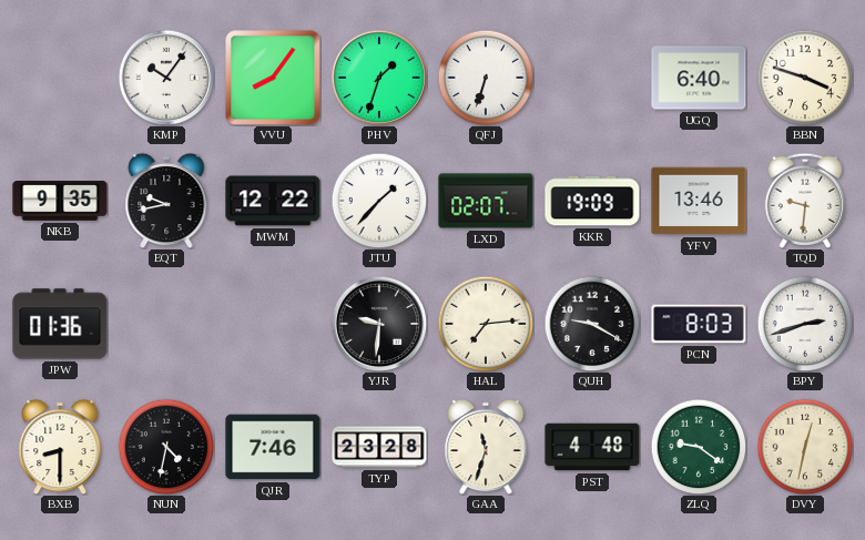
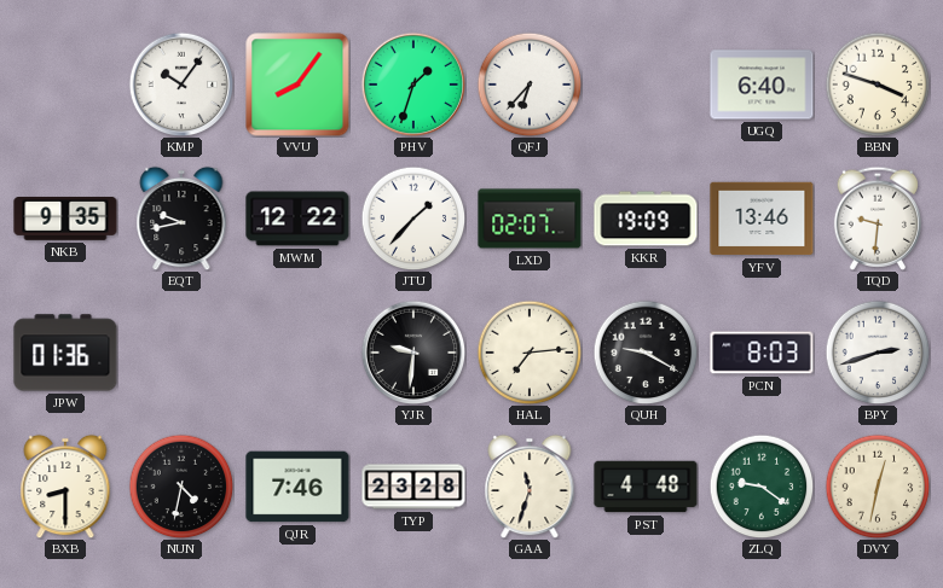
QFJ: 6:33 -> 6:37 (530, 85)
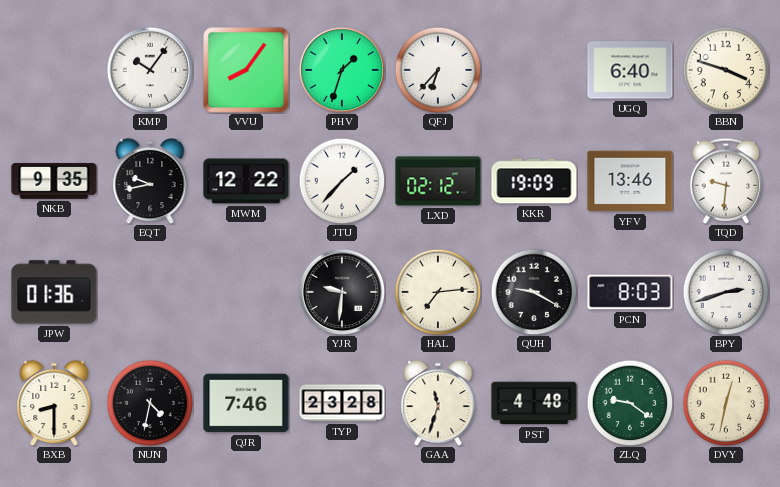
LXD: 02:07 -> 02:12 (438, 181)
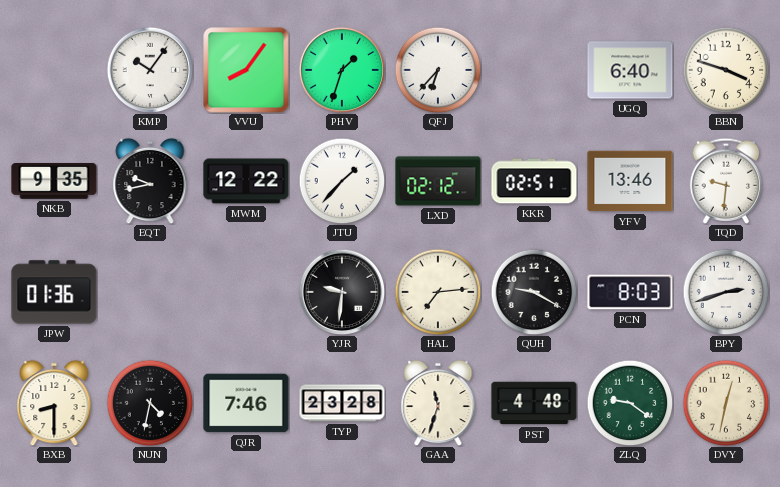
KKR: 19:09 -> 02:51 (534, 181)
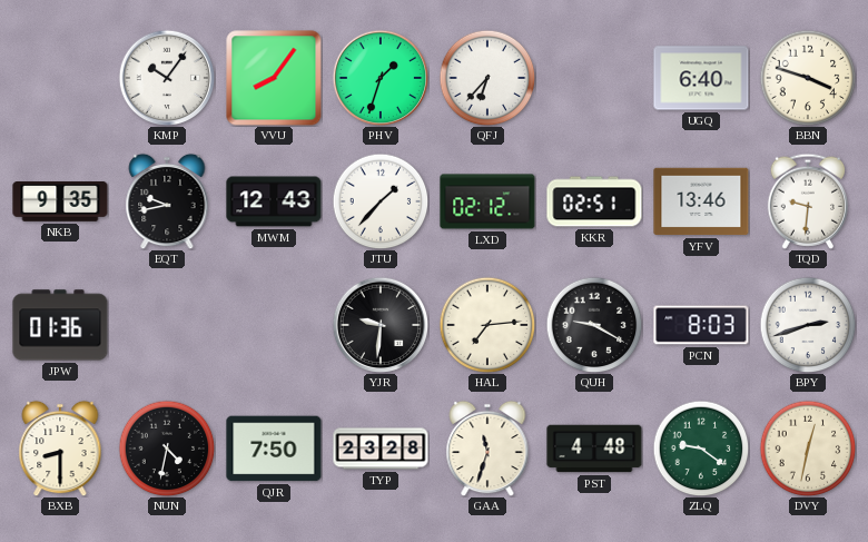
MWM: 12:22 -> 12:43 (274, 201)
QJR: 7:46 -> 7:50 (274, 449)
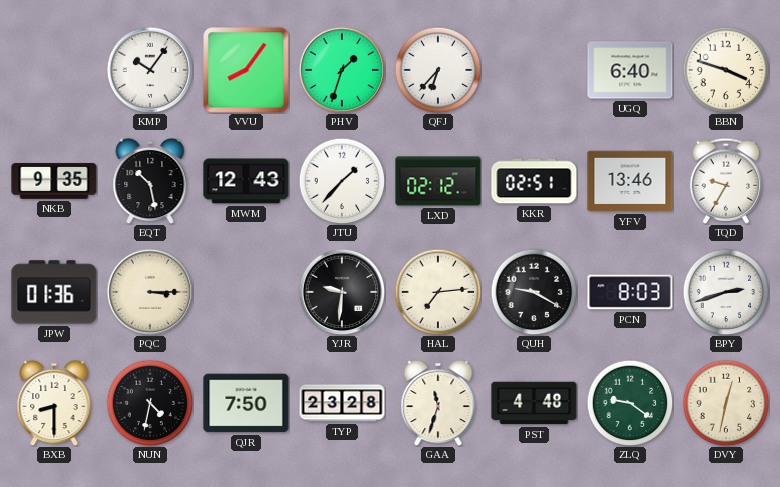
EQT: 9:43 -> 10:28 (150, 181)
TQD: 9:31 -> 9:35 (725, 181)
PQC: none -> 3:15 (150, 292)
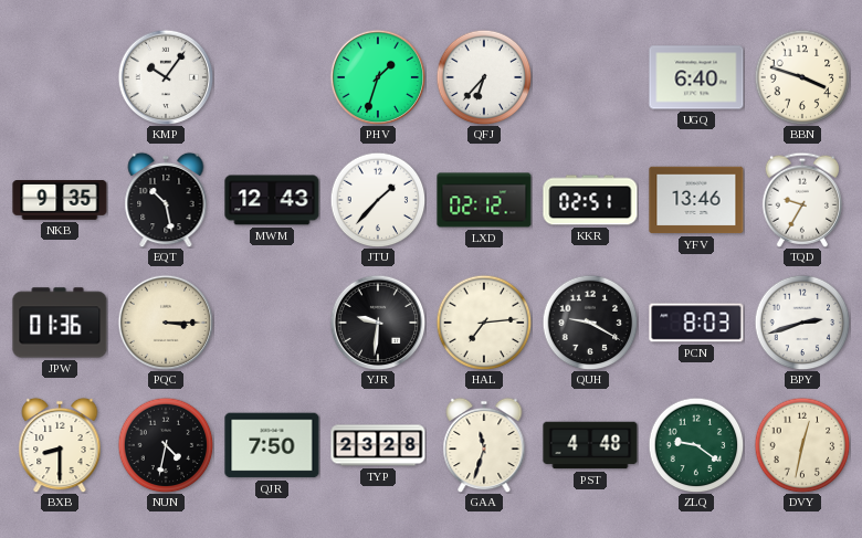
VVU: 8:06 -> none (246, 70)
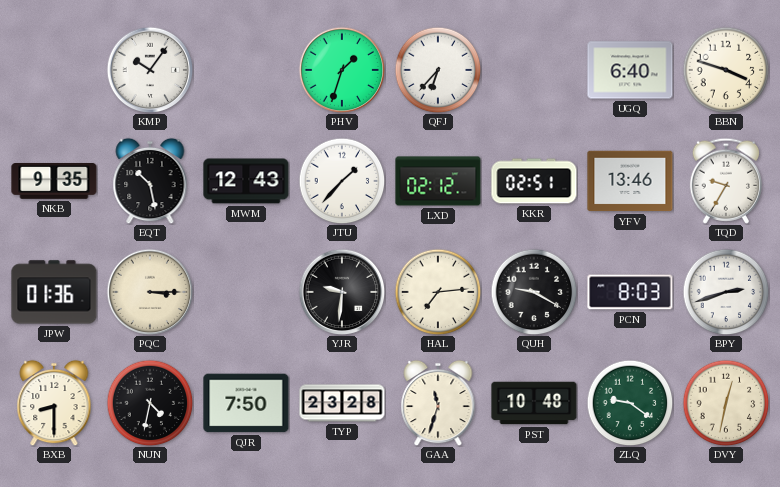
PST: 4:48 -> 10:48 (534, 403)
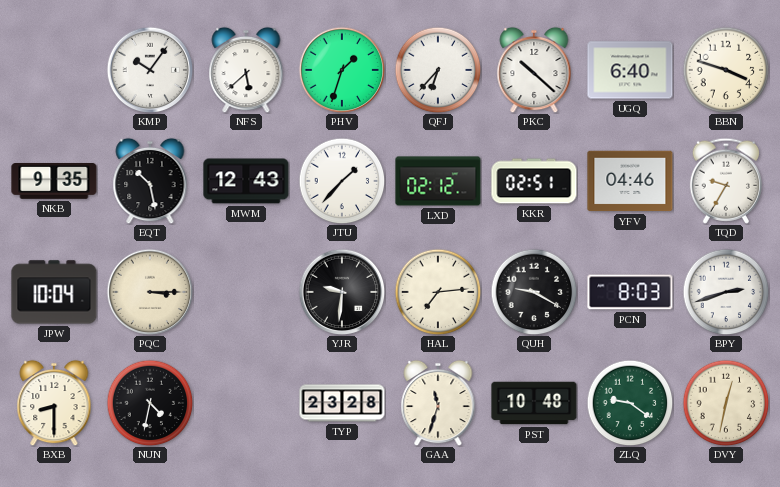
NFS: none -> 5:38 (246, 70)
PKC: none -> 10:22 (534, 70)
YFV: 13:46 -> 04:46 (630, 181)
JPW: 01:36 -> 10:04 (54, 292)
QJR: 7:50 -> none (246, 403)
